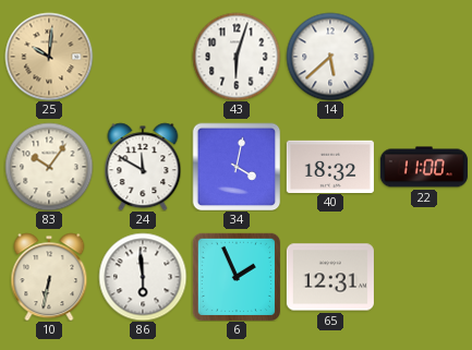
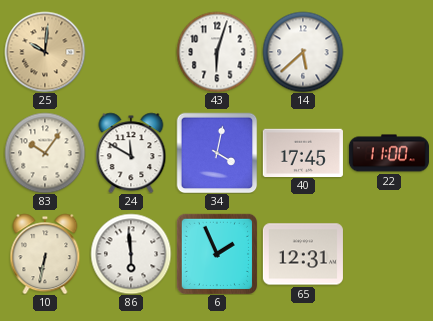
40: 18:32 -> 17:45 (303, 152)
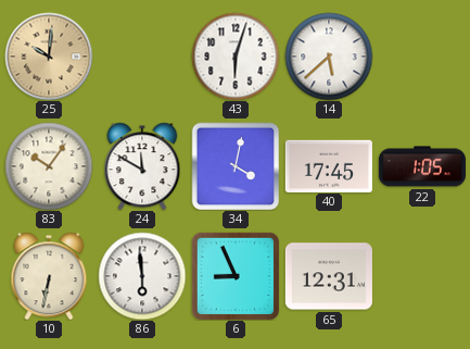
22: 11:00 -> 1:05 (422, 166)
6: 1:56 -> 8:56 (236, 276)
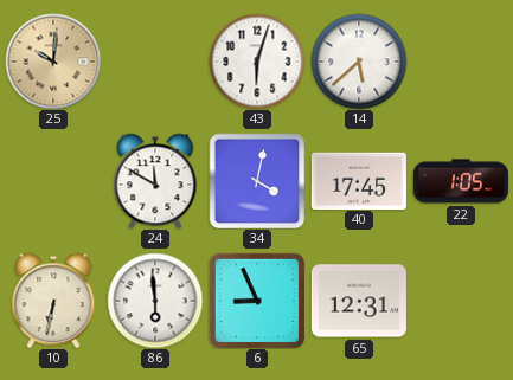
83: 10:06 -> none (49, 166)
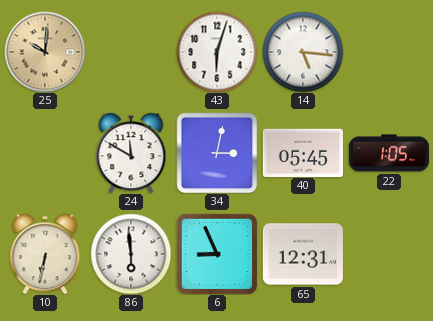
14: 5:38 -> 5:16 (303, 52)
34: 4:02 -> 3:02 (217, 153)
40: 17:45 -> 05:45 (303, 152)
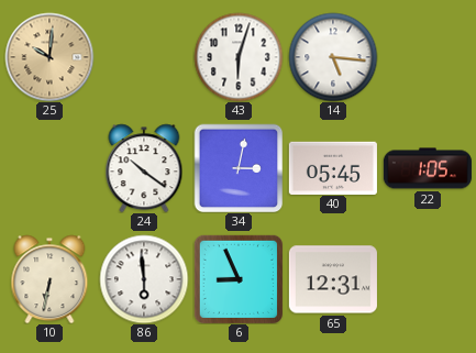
24: 11:50 -> 10:21 (144, 168)
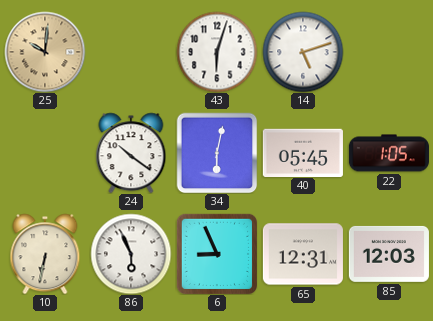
14: 5:16 -> 5:12 (303, 52)
34: 3:02 -> 6:02 (217, 153)
86: 5:59 -> 5:56 (131, 254)
85: none -> 12:03 (389, 254)
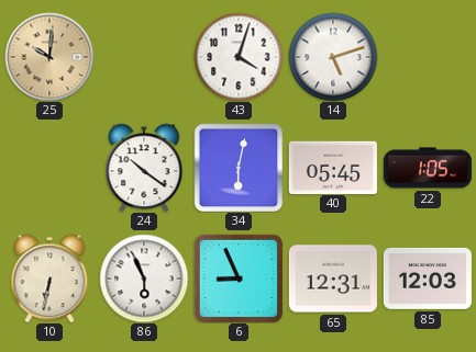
43: 6:03 -> 4:03 (239, 57)
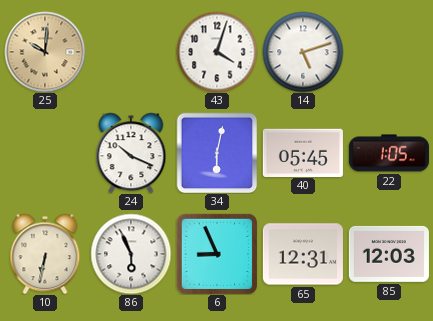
24: 10:21 -> 10:19 (131, 153)
